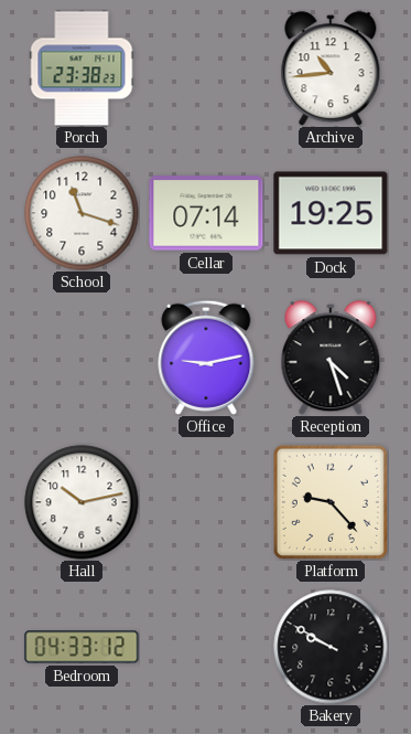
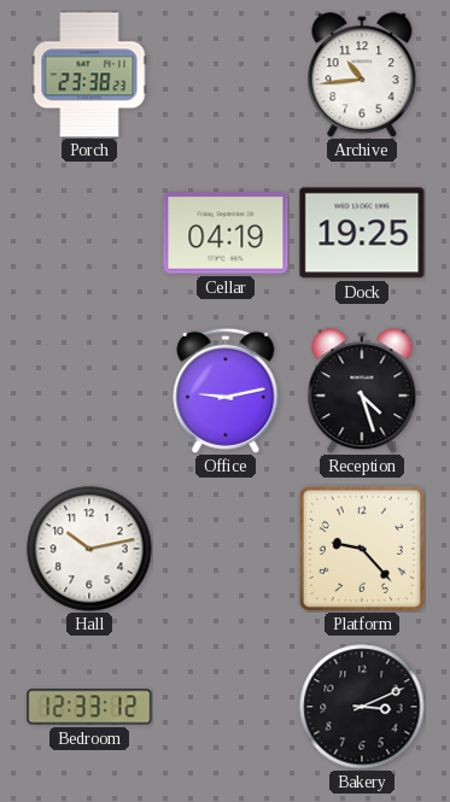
School: 11:18 -> none (82, 213)
Cellar: 07:14 -> 04:19 (226, 233)
Bedroom: 04:33 -> 12:33 (89, 707)
Bakery: 9:50 -> 3:11 (362, 707)
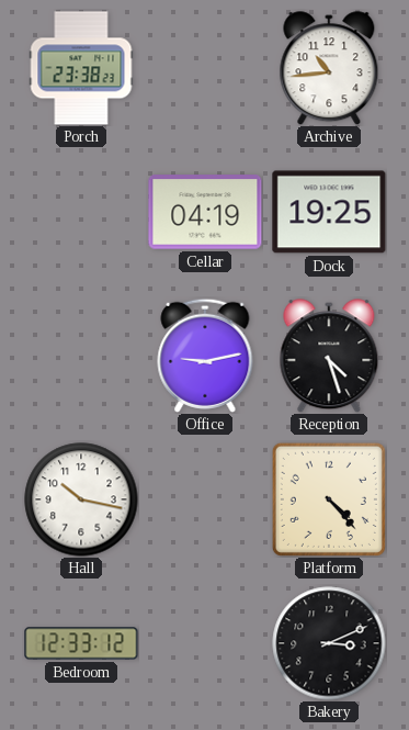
Hall: 10:13 -> 10:17 (81, 499)
Platform: 9:23 -> 4:23 (329, 499)
